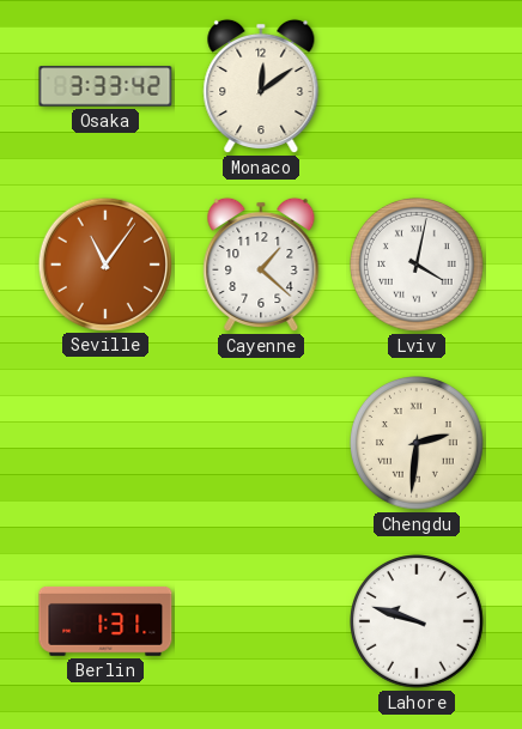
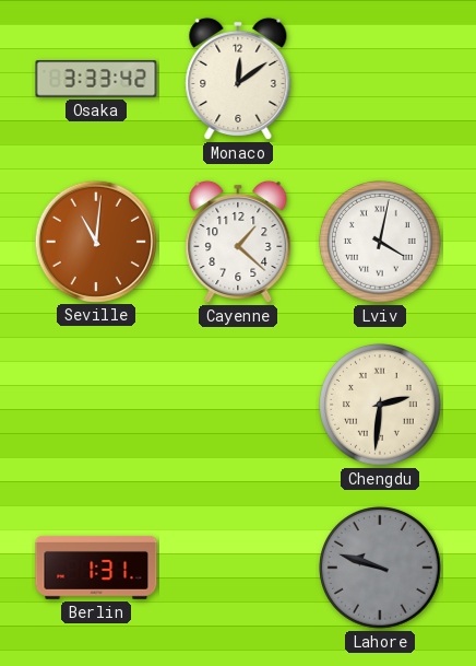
Seville: 11:06 -> 11:01 (95, 241)
Lahore dial: white -> grey (381, 569)
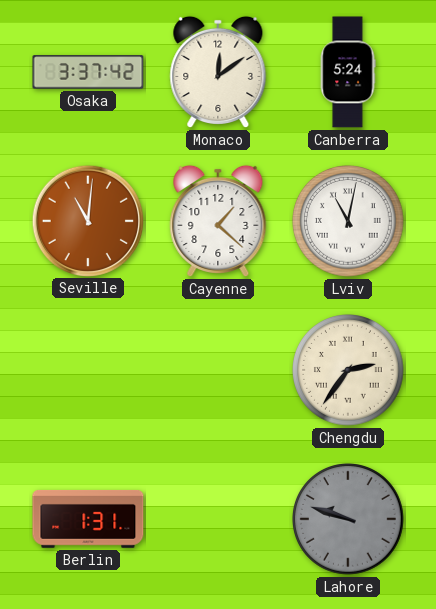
Osaka: 3:33 -> 3:37 (88, 72)
Canberra: none -> 5:24 (348, 72)
Lviv: 4:02 -> 11:02 (349, 222)
Chengdu: 2:31 -> 2:36 (349, 371)
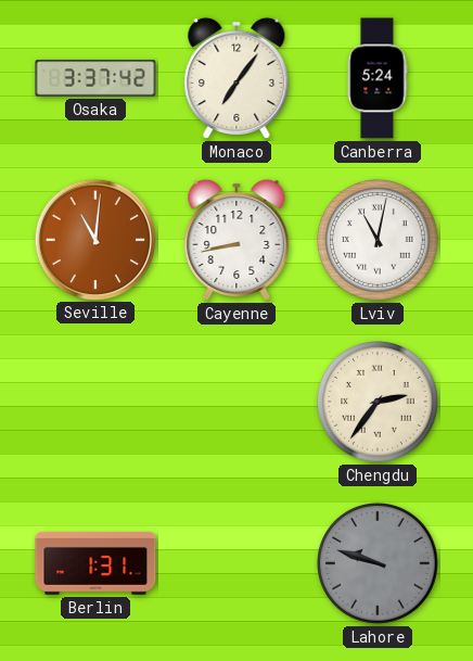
Monaco: 12:09 -> 7:06 (237, 78)
Cayenne: 1:22 -> 8:43 (237, 240)
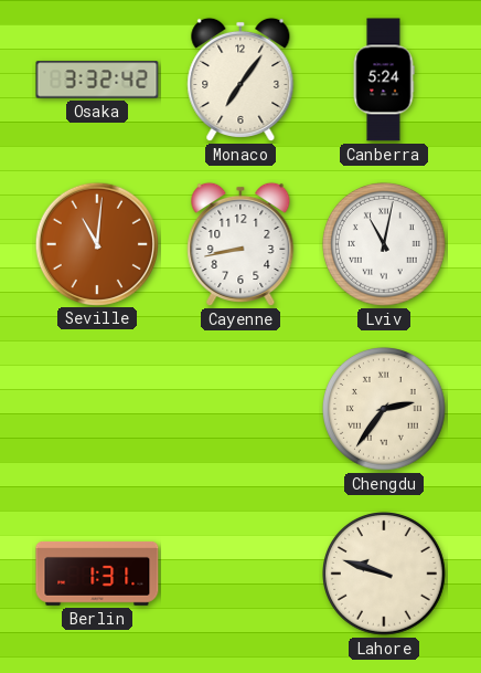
Osaka: 3:37 -> 3:32 (97, 80)
Lahore dial: grey -> cream (385, 575)
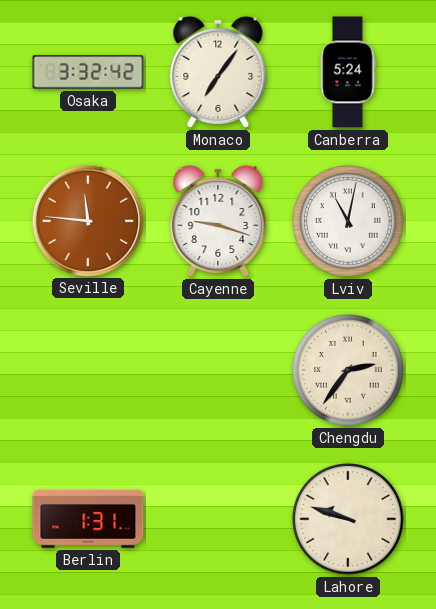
Seville: 11:01 -> 11:46 (87, 220)
Cayenne: 8:43 -> 9:18 (218, 221)
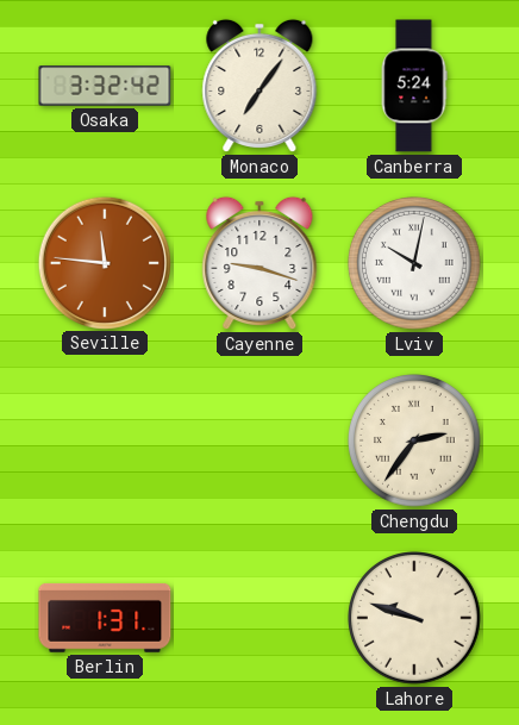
Lviv: 11:02 -> 10:02 (415, 264)
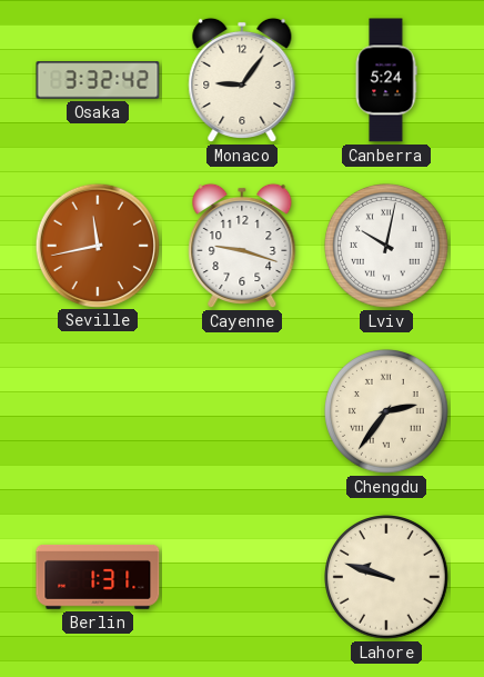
Monaco: 7:06 -> 9:06 (242, 80)
Seville: 11:46 -> 11:43 (97, 245)
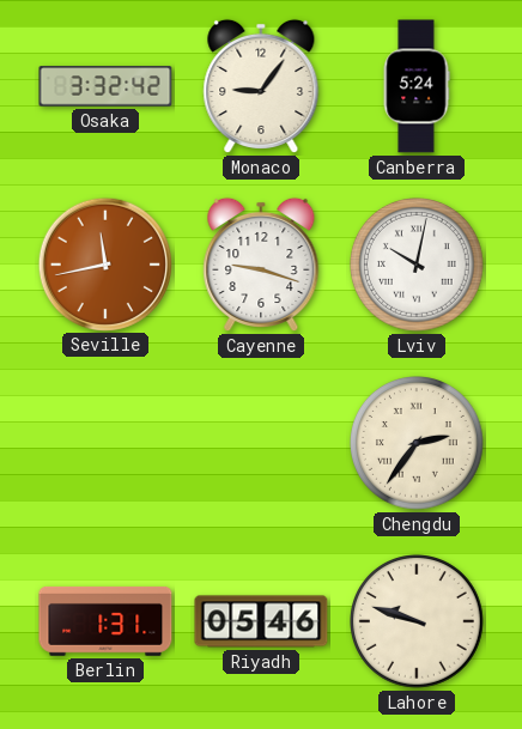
Riyadh: none -> 05:46 (261, 621)
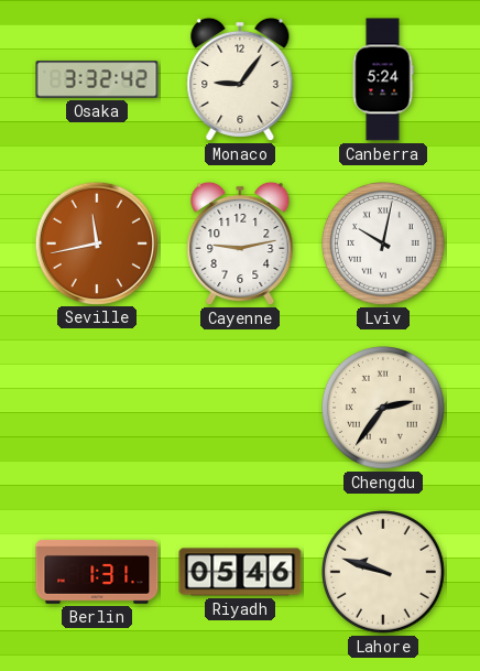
Cayenne: 9:18 -> 9:13 (240, 243)
